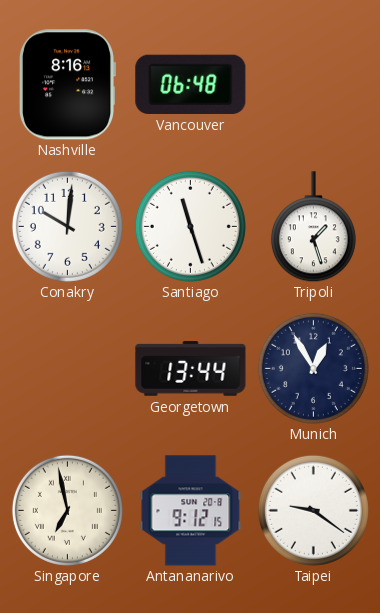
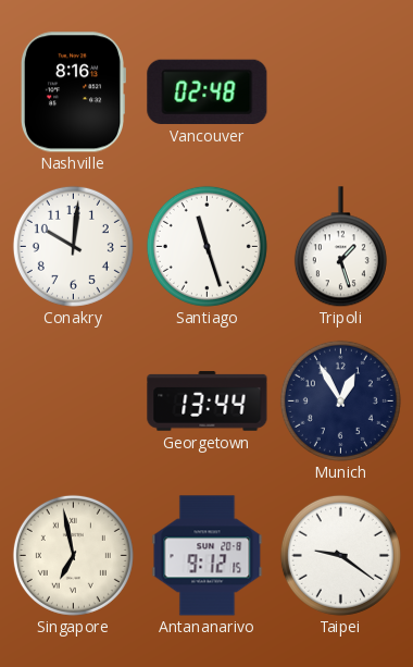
Vancouver: 06:48 -> 02:48 (208, 91)
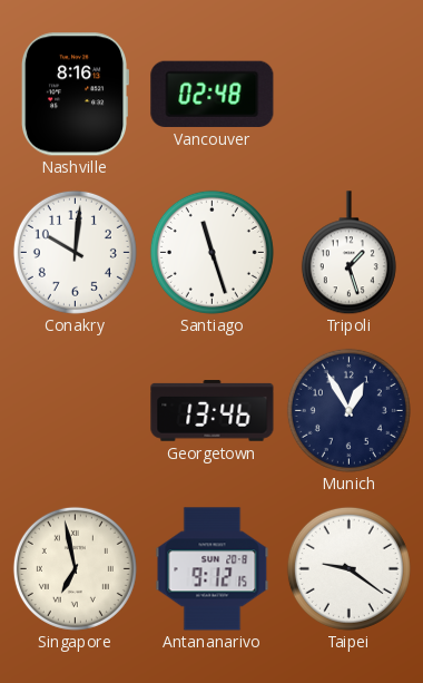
Georgetown: 13:44 -> 13:46 (213, 411)
